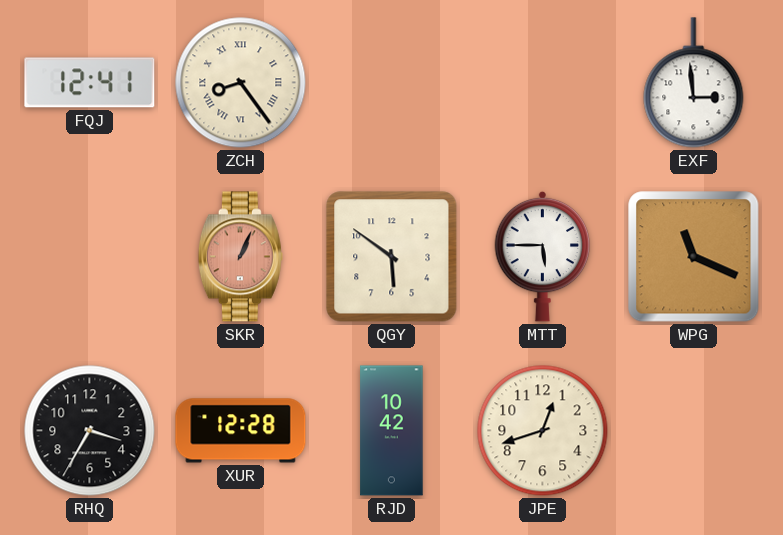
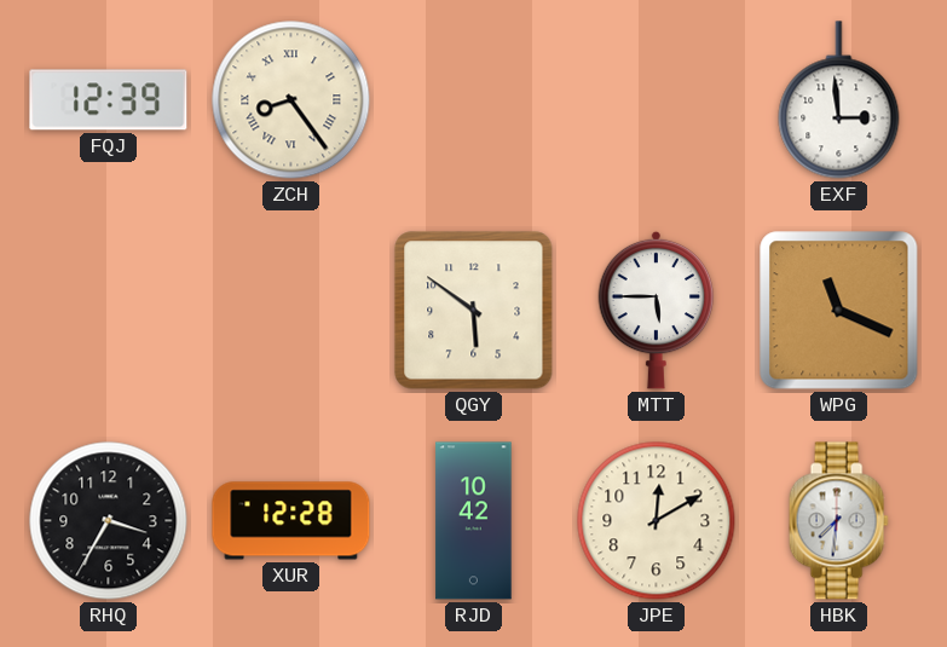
FQJ: 12:41 -> 12:39 (109, 100)
SKR: 1:04 -> none (240, 257)
JPE: 12:42 -> 12:10 (657, 521)
HBK: none -> 7:31 (838, 521)
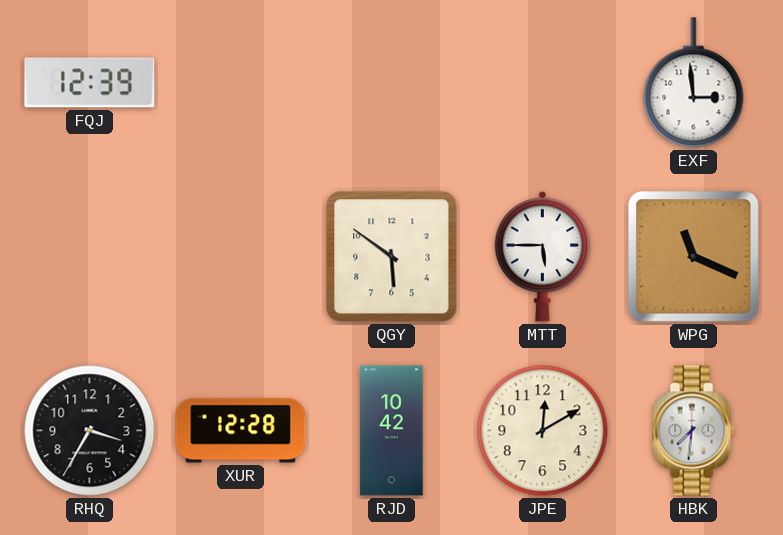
ZCH: 8:24 -> none (291, 100)
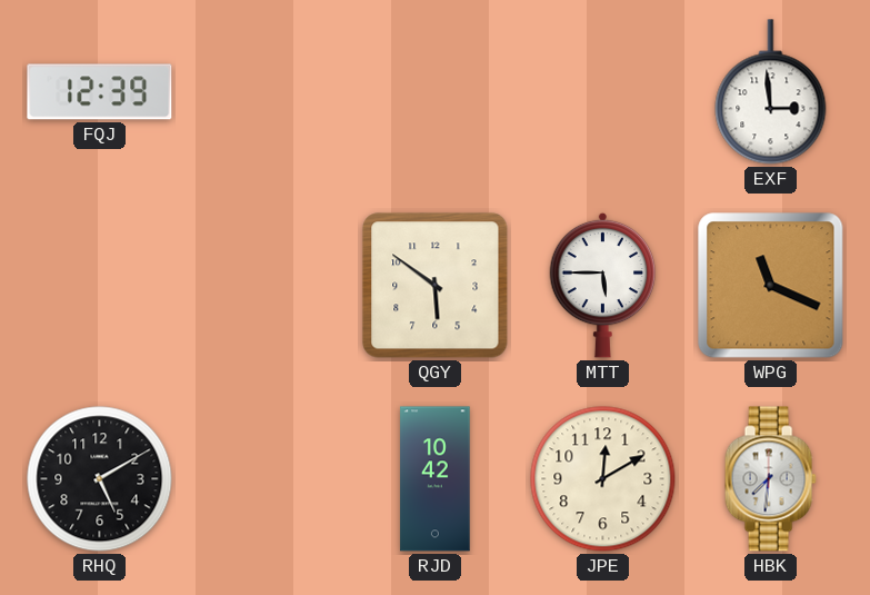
RHQ: 3:35 -> 5:10 (100, 479)
XUR: 12:28 -> none (241, 431)
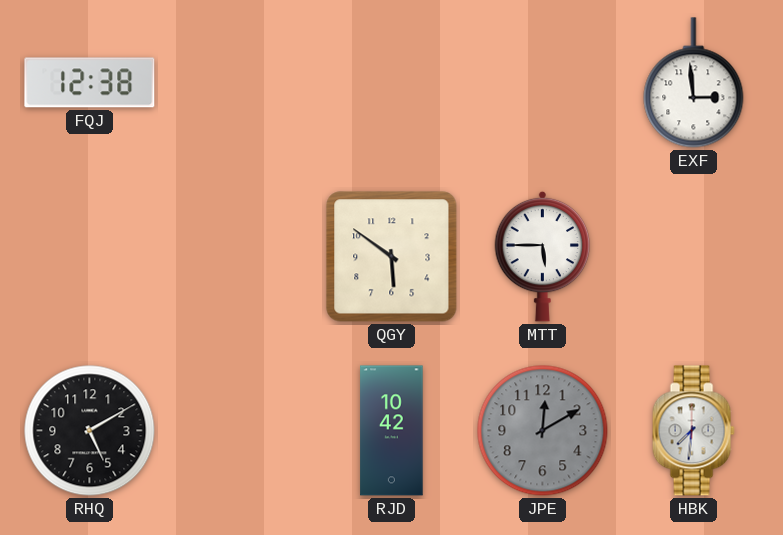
FQJ: 12:39 -> 12:38 (90, 83)
WPG: 11:19 -> none (771, 286)
JPE dial: cream -> grey (543, 431)
